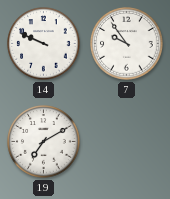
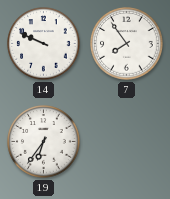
7: 9:54 -> 7:54 (127, 44)
19: 7:10 -> 6:36 (44, 142)
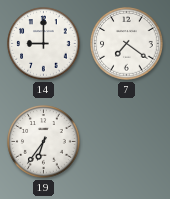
14: 9:49 -> 9:00 (44, 44)
7: 7:54 -> 7:21 (127, 44)
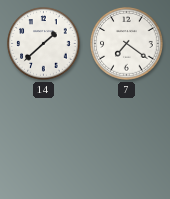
14: 9:00 -> 1:38 (44, 44)
19: 6:36 -> none (44, 142)
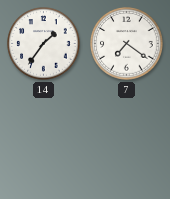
14: 1:38 -> 1:36 (44, 44)
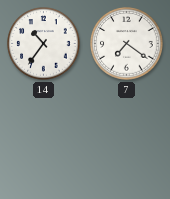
14: 1:36 -> 10:36 (44, 44)
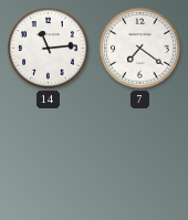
14: 10:36 -> 11:14 (49, 49)
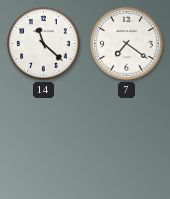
14: 11:14 -> 11:22 (44, 44)
